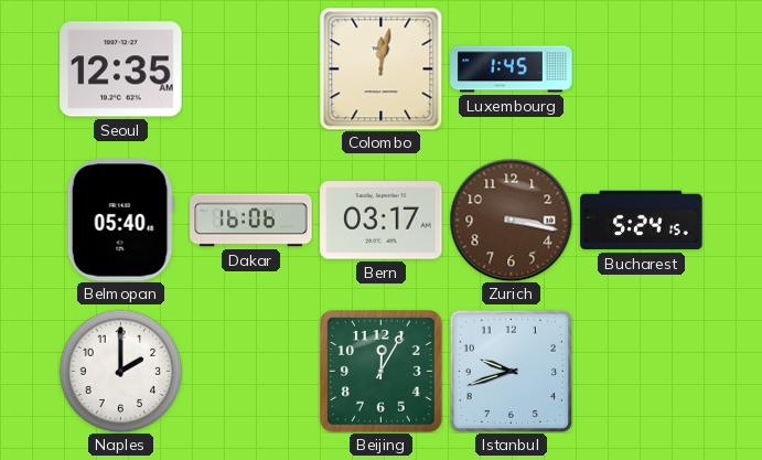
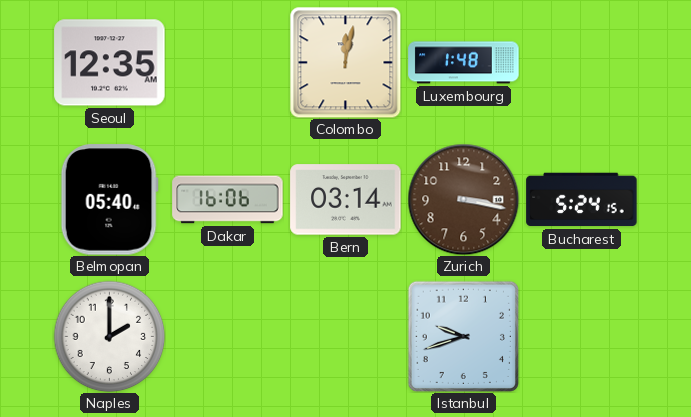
Luxembourg: 1:45 -> 1:48 (464, 63)
Bern: 03:17 -> 03:14 (346, 200)
Beijing: 12:05 -> none (382, 372)
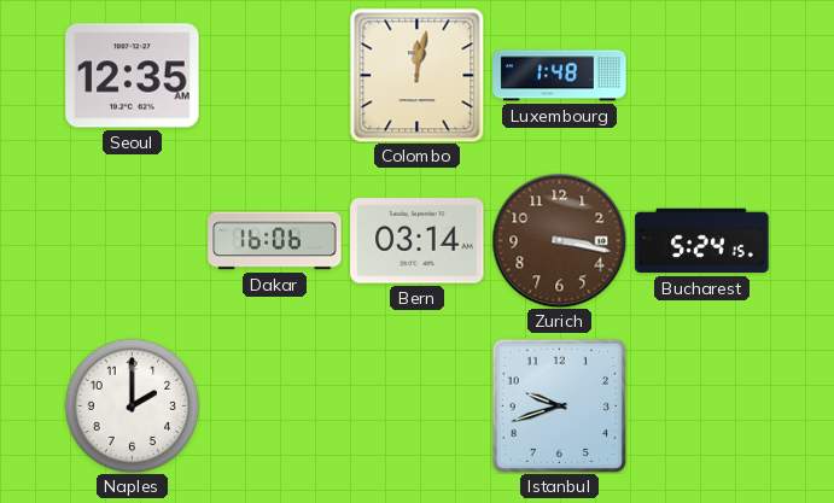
Belmopan: 05:40 -> none (109, 200)
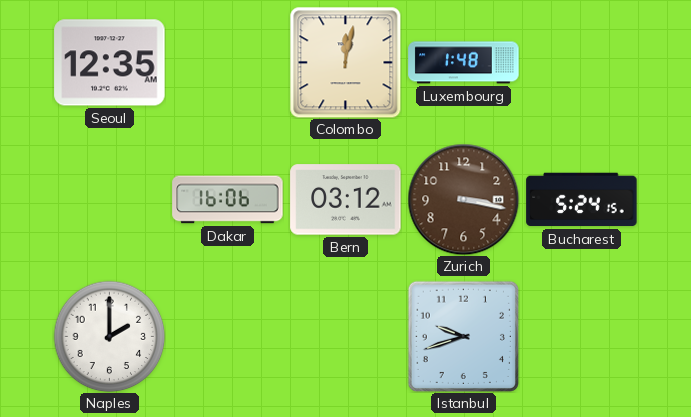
Bern: 03:14 -> 03:12 (346, 200)
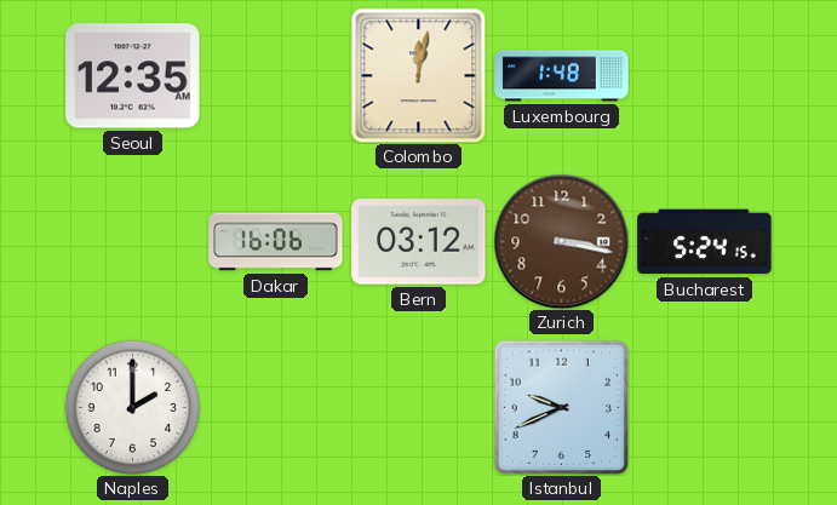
Istanbul: 9:42 -> 9:41 (561, 407)
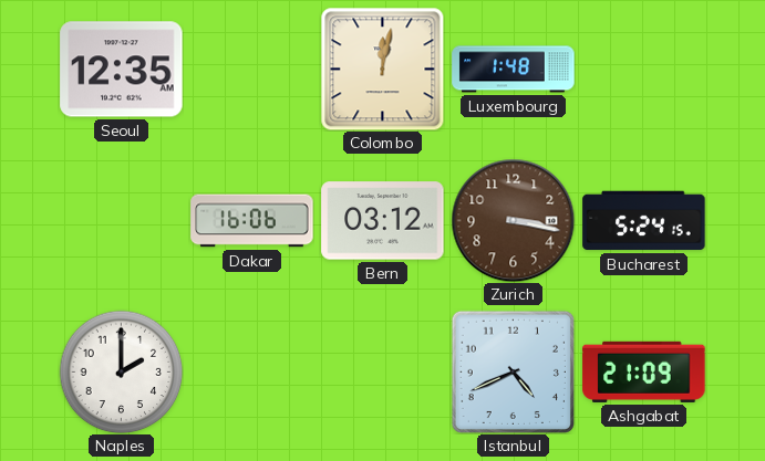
Istanbul: 9:41 -> 4:41 (513, 371)
Ashgabat: none -> 21:09 (644, 371)
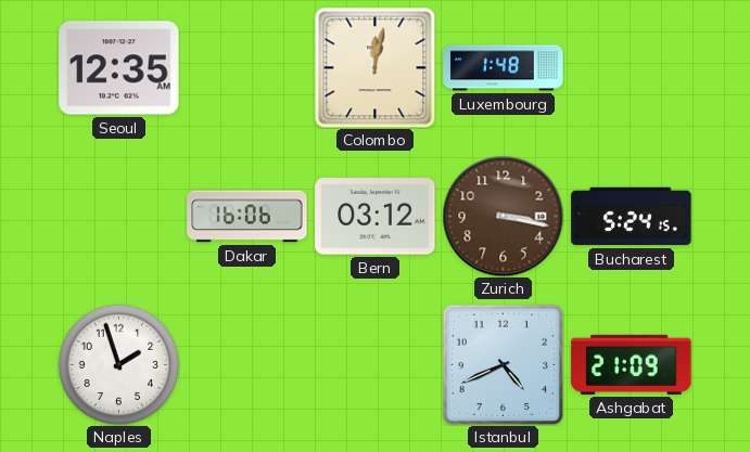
Naples: 2:00 -> 1:57 (118, 364)
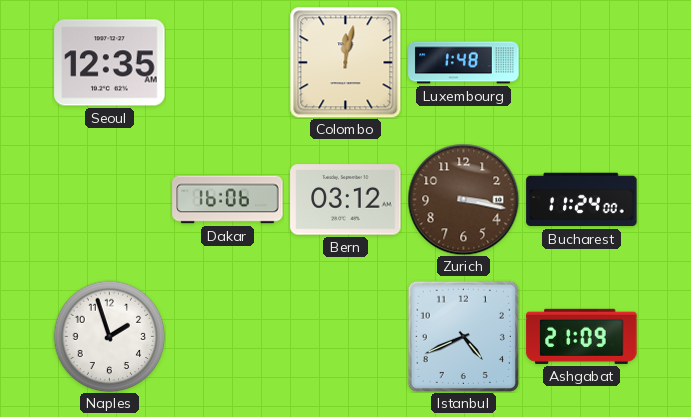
Bucharest: 5:24 -> 11:24 (582, 200)
